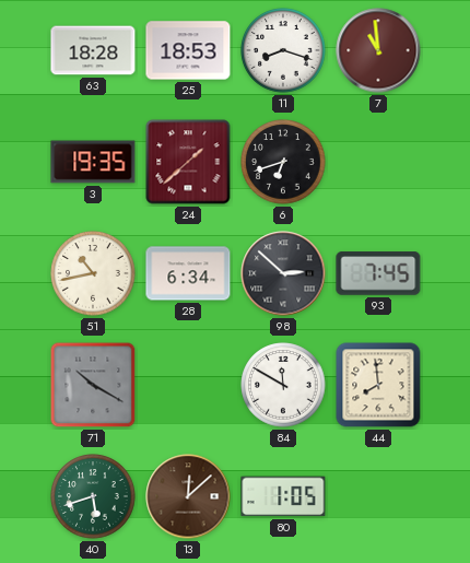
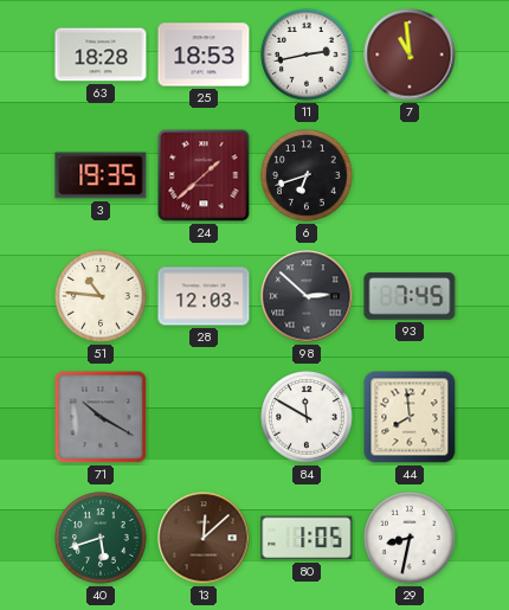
11: 8:18 -> 2:43 (307, 54)
51: 10:43 -> 10:46 (101, 296)
28: 6:34 -> 12:03 (204, 296)
29: none -> 8:32 (410, 538)
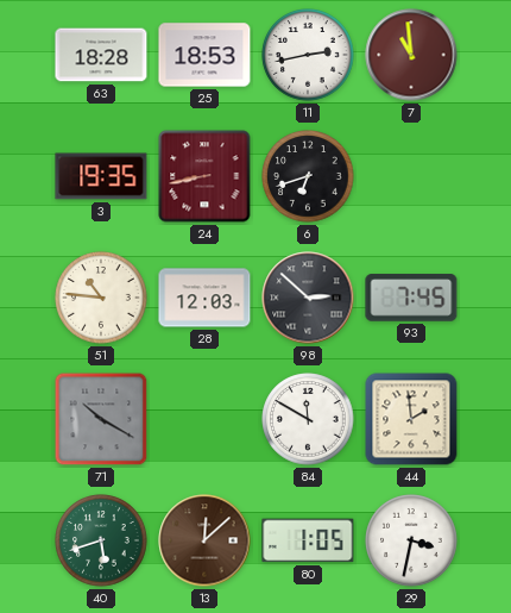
24: 1:38 -> 8:43 (204, 176)
44: 7:59 -> 1:59 (411, 419)
29: 8:32 -> 3:32 (411, 540)
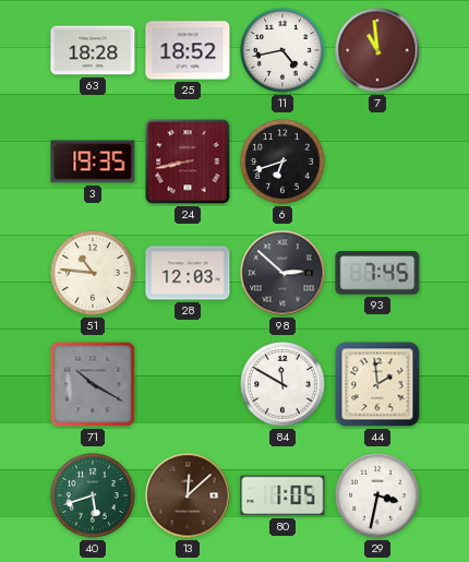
25: 18:53 -> 18:52 (188, 50)
11: 2:43 -> 4:43 (282, 50)
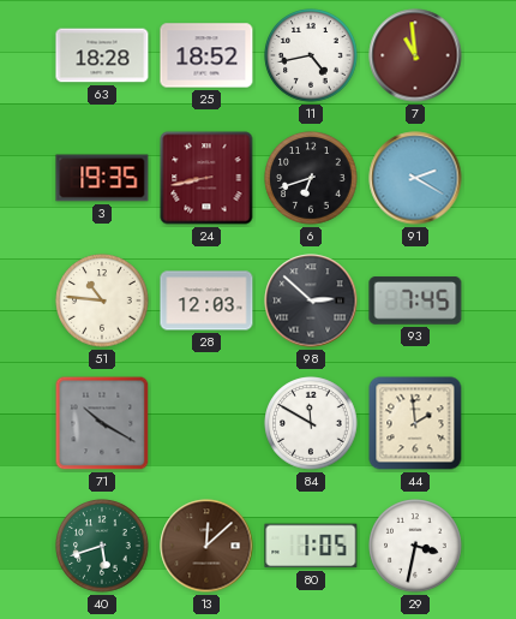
91: none -> 2:20 (415, 178)
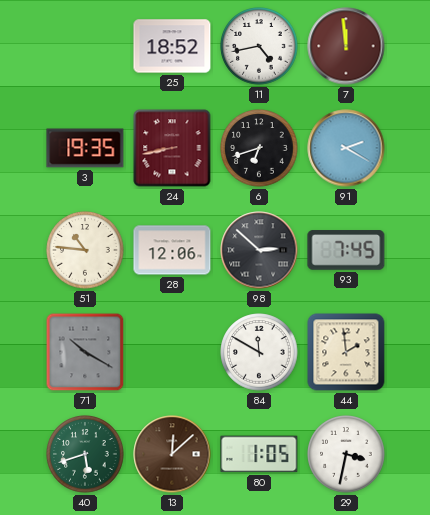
63: 18:28 -> none (102, 55)
7: 10:59 -> 11:59 (346, 46)
28: 12:03 -> 12:06 (172, 250)
